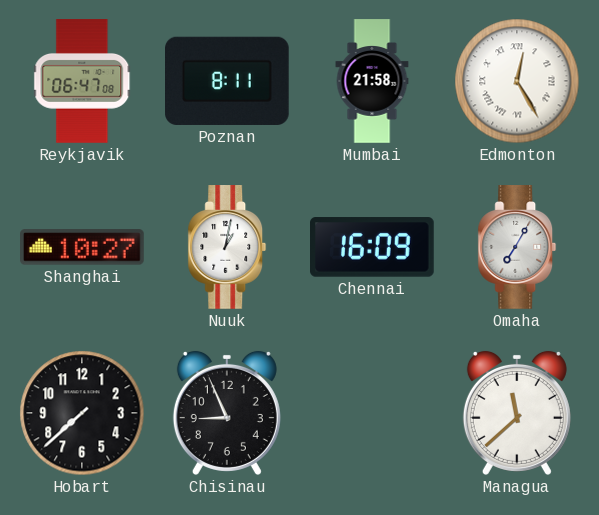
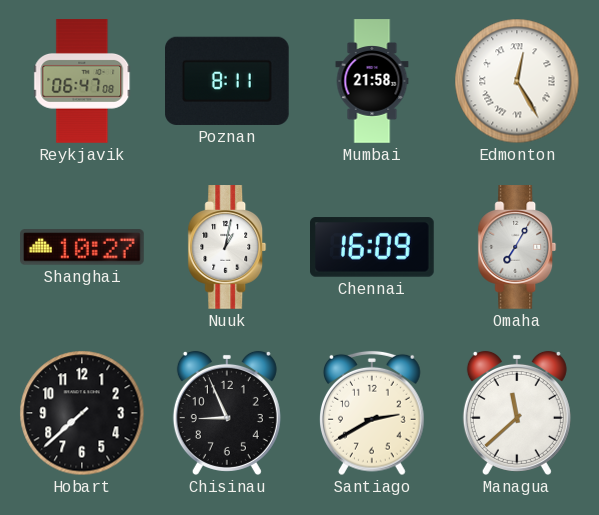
Santiago: none -> 2:40 (373, 413)
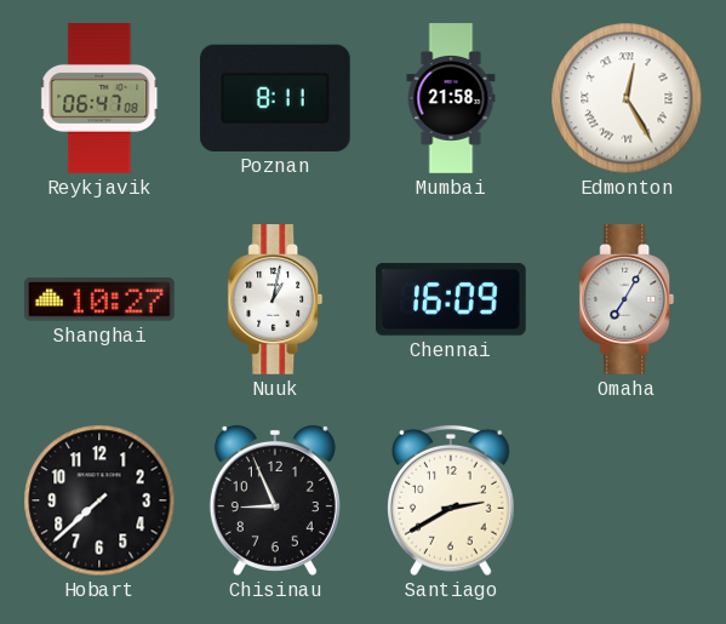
Managua: 11:38 -> none (517, 413)
